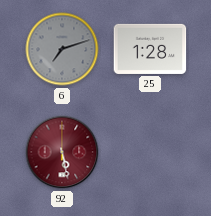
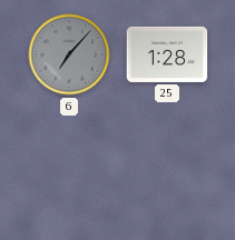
6: 7:12 -> 7:07 (69, 54)
92: 5:28 -> none (62, 152)
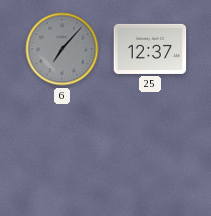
25: 1:28 -> 12:37 (150, 49)
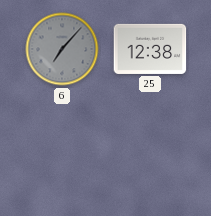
25: 12:37 -> 12:38 (150, 49)
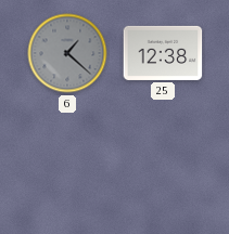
6: 7:07 -> 1:22 (67, 53)
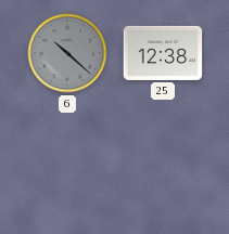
6: 1:22 -> 10:22 (67, 53)
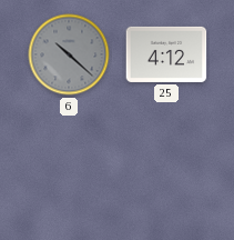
25: 12:38 -> 4:12 (166, 54)
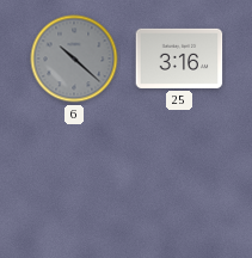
25: 4:12 -> 3:16 (179, 59)
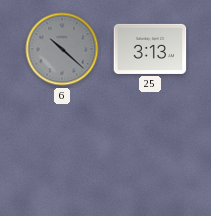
25: 3:16 -> 3:13 (150, 49)
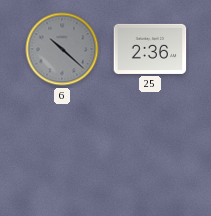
25: 3:13 -> 2:36 (150, 49)
